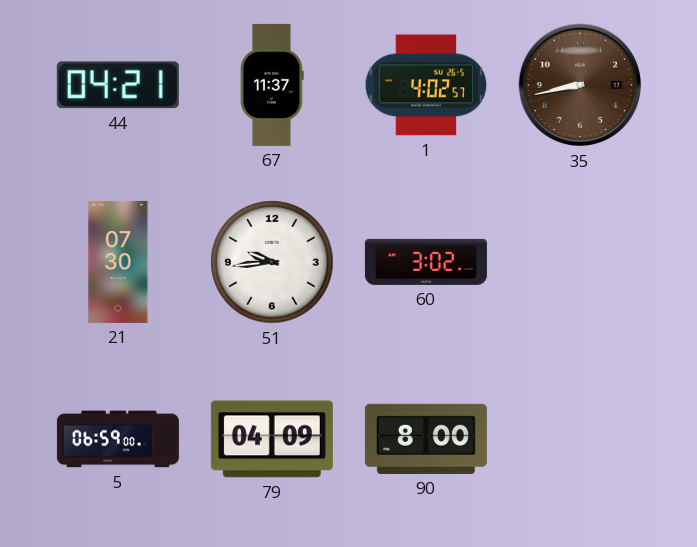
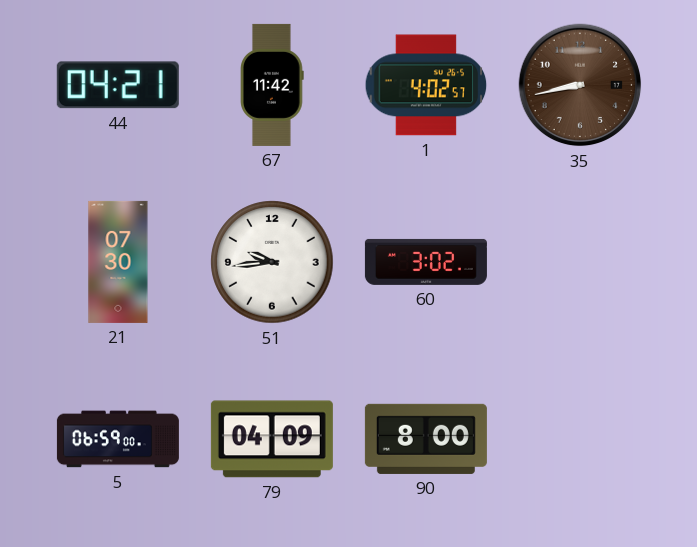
67: 11:37 -> 11:42 (272, 85)
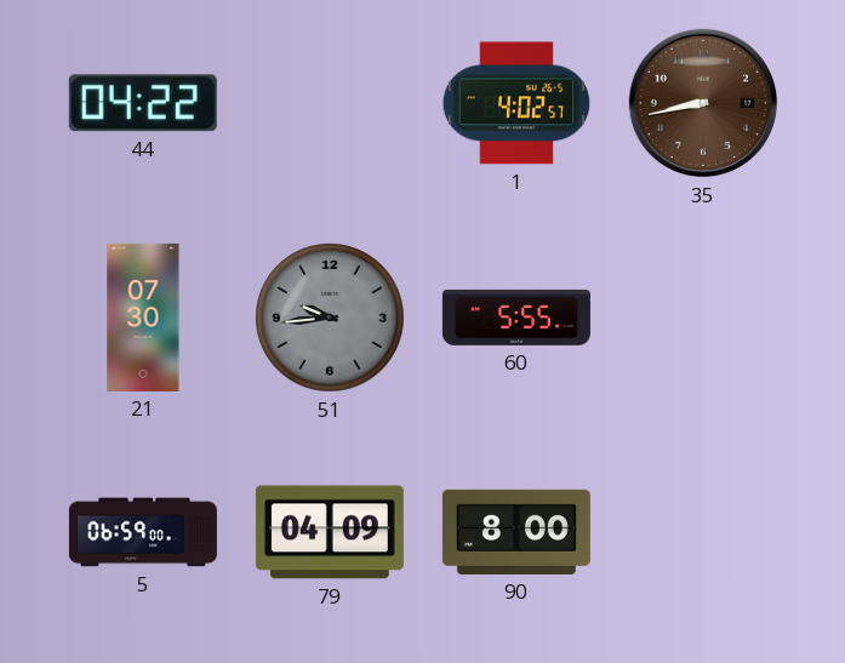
44: 04:21 -> 04:22 (143, 103)
67: 11:42 -> none (272, 85)
51 dial: white -> grey (330, 318)
60: 3:02 -> 5:55 (516, 318)
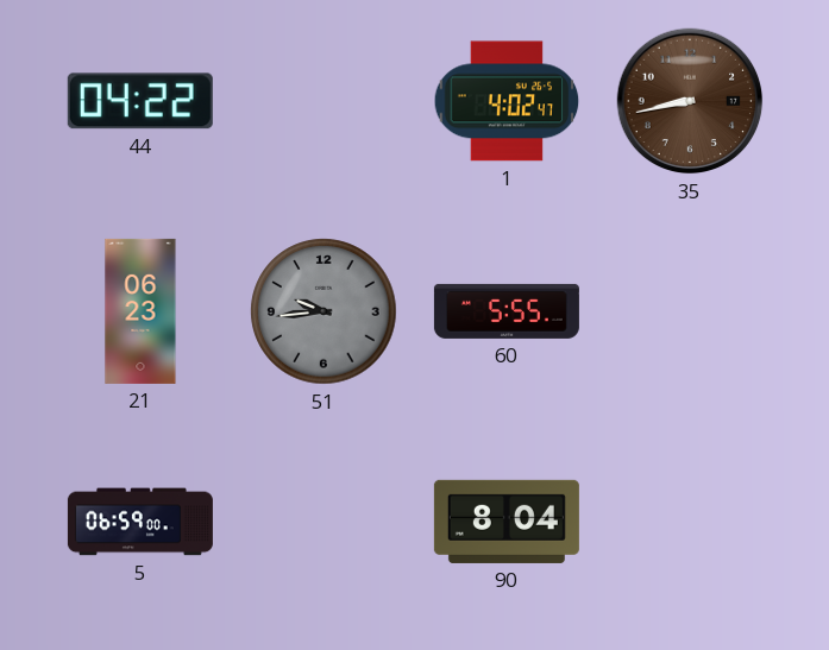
1: 4:02:57 -> 4:02:47 (507, 101)
21: 07:30 -> 06:23 (140, 311)
79: 04:09 -> none (330, 532)
90: 8:00 -> 8:04 (507, 522)
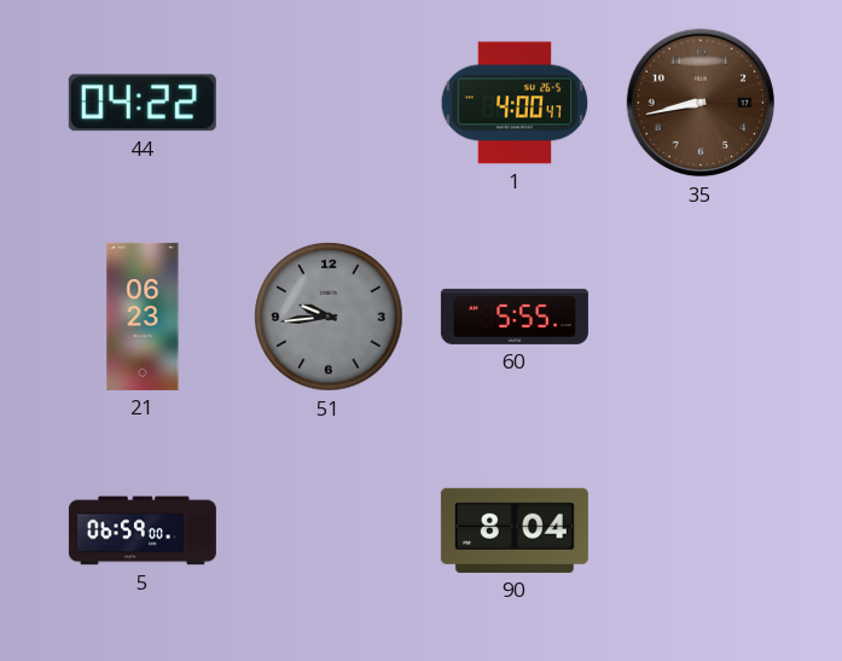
1: 4:02 -> 4:00 (515, 103)
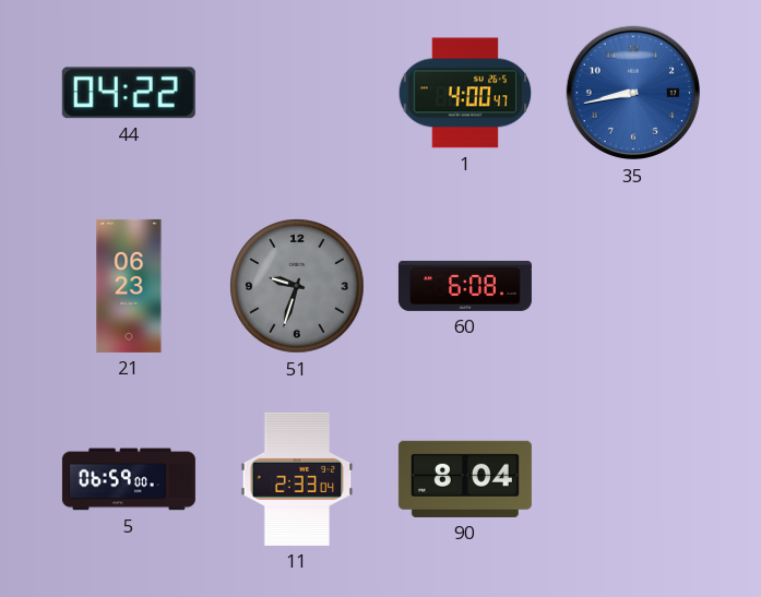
35 dial: brown -> blue (633, 93)
51: 9:44 -> 9:33 (297, 286)
60: 5:55 -> 6:08 (465, 286)
11: none -> 2:33 (297, 479)
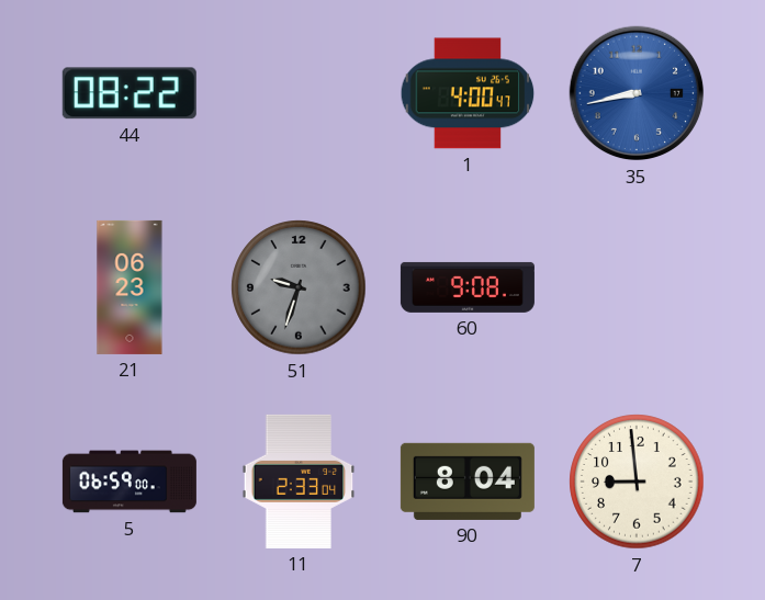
44: 04:22 -> 08:22 (130, 93)
60: 6:08 -> 9:08 (468, 287)
7: none -> 8:59 (637, 482)
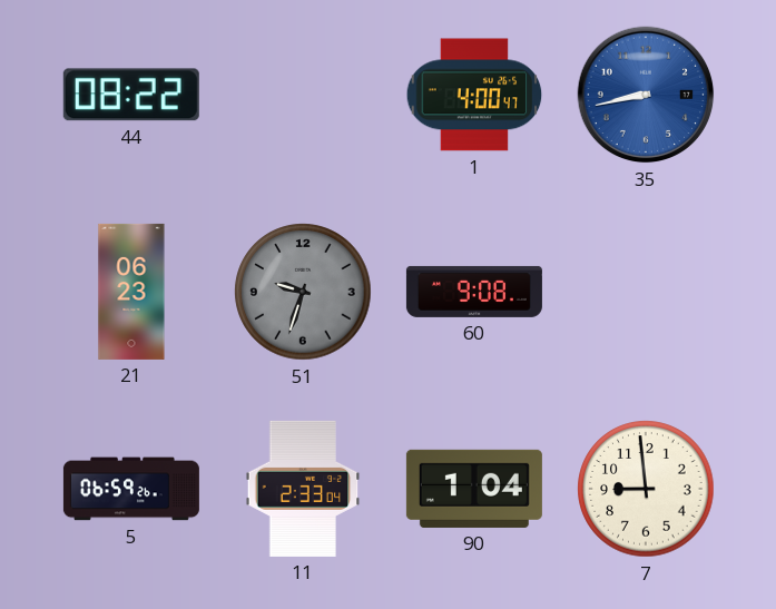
5: 06:59:00 -> 06:59:26 (131, 489)
90: 8:04 -> 1:04 (474, 489)
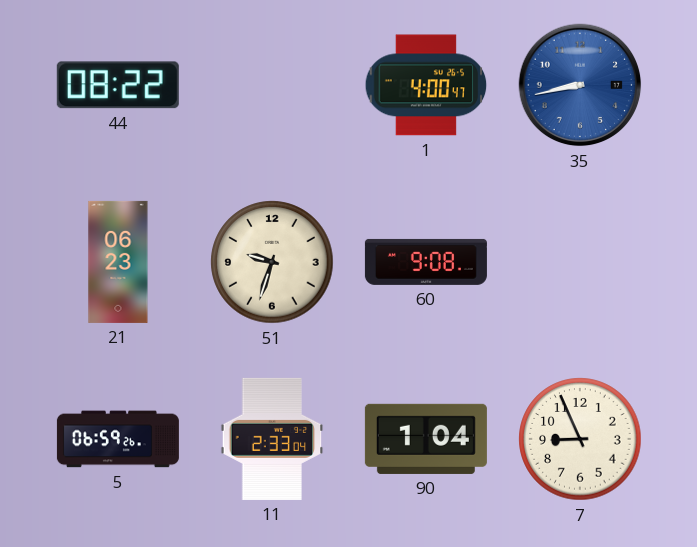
51 dial: grey -> cream (272, 262)
7: 8:59 -> 8:56 (580, 439)
